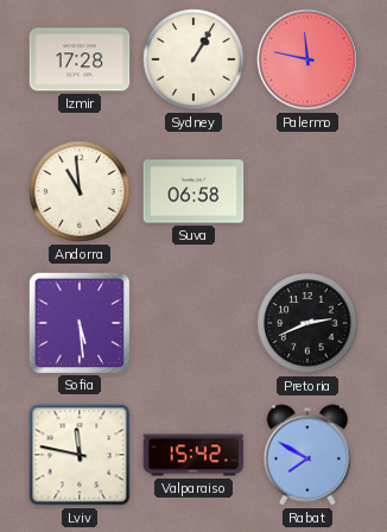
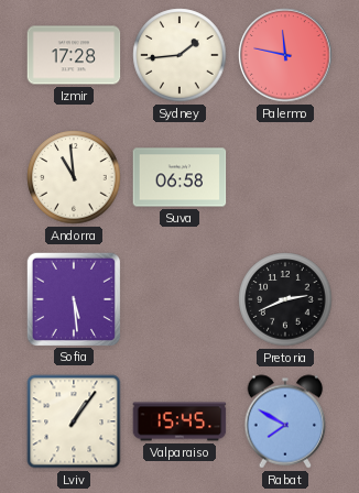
Sydney: 1:05 -> 1:44 (179, 55)
Lviv: 11:47 -> 1:06 (74, 421)
Valparaiso: 15:42 -> 15:45 (179, 421)
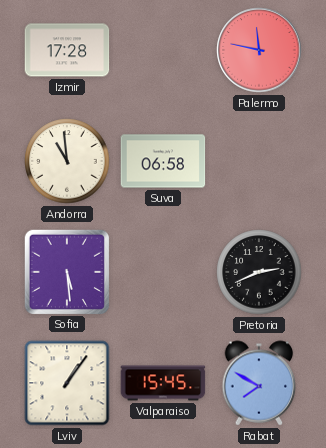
Sydney: 1:44 -> none (179, 55)
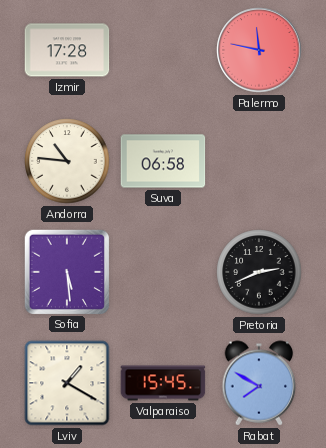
Andorra: 10:59 -> 10:46 (67, 161)
Lviv: 1:06 -> 1:20 (67, 383)
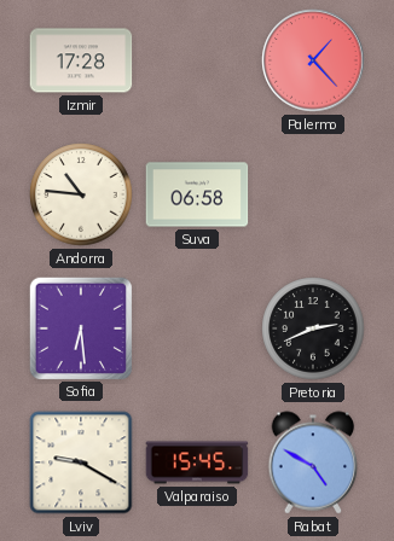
Palermo: 11:47 -> 1:23 (313, 60)
Sofia: 5:29 -> 6:29 (80, 327)
Lviv: 1:20 -> 9:20 (81, 463)
Rabat: 7:50 -> 4:50 (313, 463)
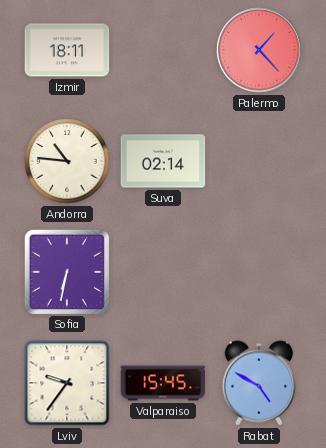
Izmir: 17:28 -> 18:11 (67, 50)
Suva: 06:58 -> 02:14 (163, 161)
Sofia: 6:29 -> 6:32 (66, 271)
Pretoria: 2:41 -> none (313, 328)
Lviv: 9:20 -> 9:36 (67, 383)
